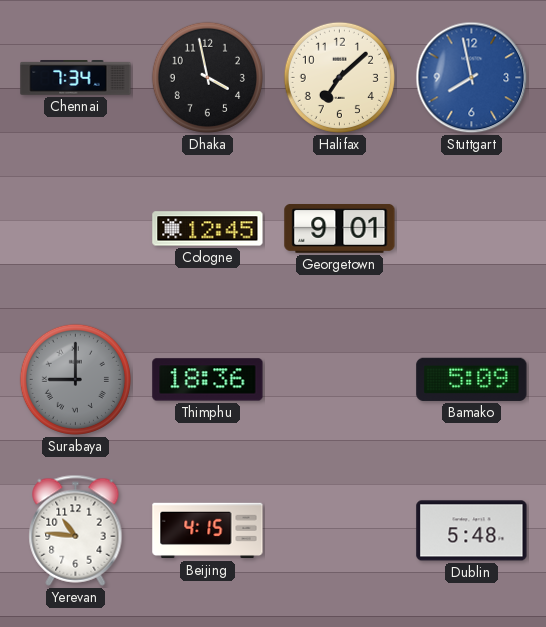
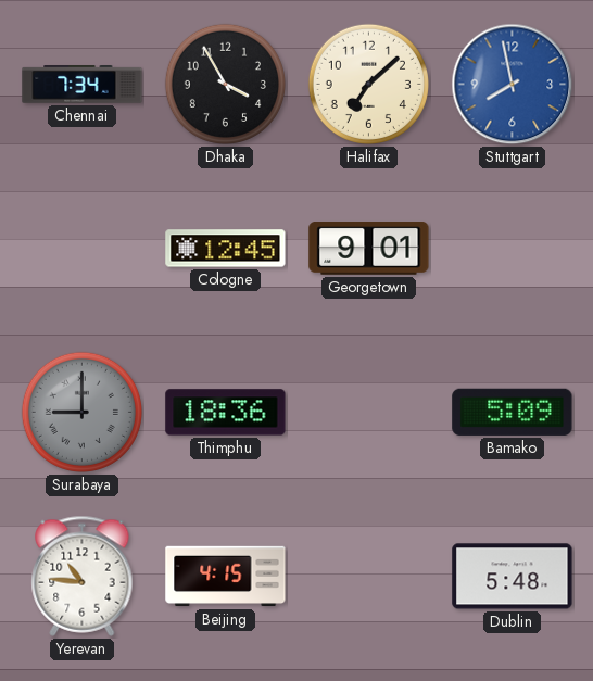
Dhaka: 3:58 -> 3:55 (225, 84)
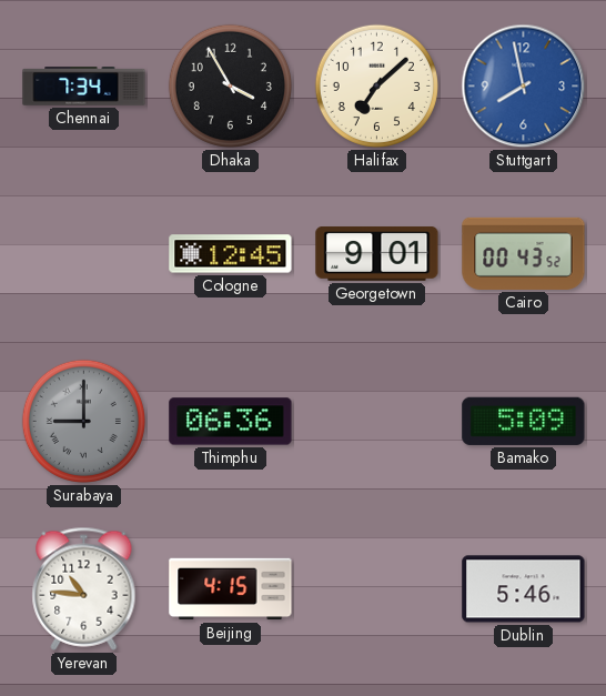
Cairo: none -> 00:43 (524, 253)
Thimphu: 18:36 -> 06:36 (231, 422)
Dublin: 5:48 -> 5:46 (524, 589)
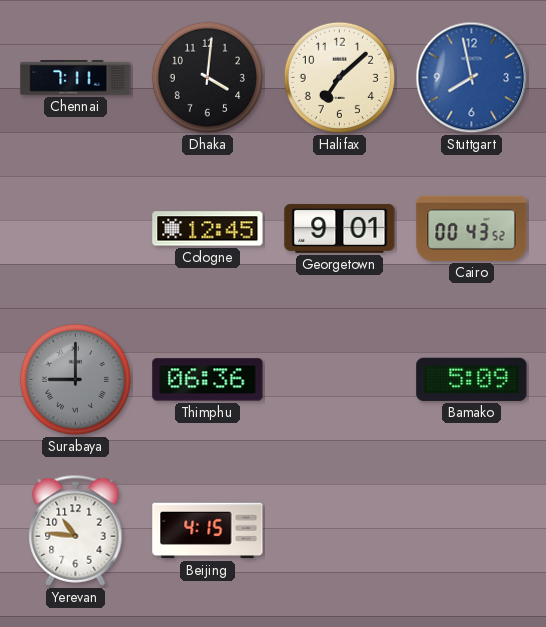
Chennai: 7:34 -> 7:11 (76, 78)
Dhaka: 3:55 -> 4:01 (207, 77)
Dublin: 5:46 -> none (524, 589)
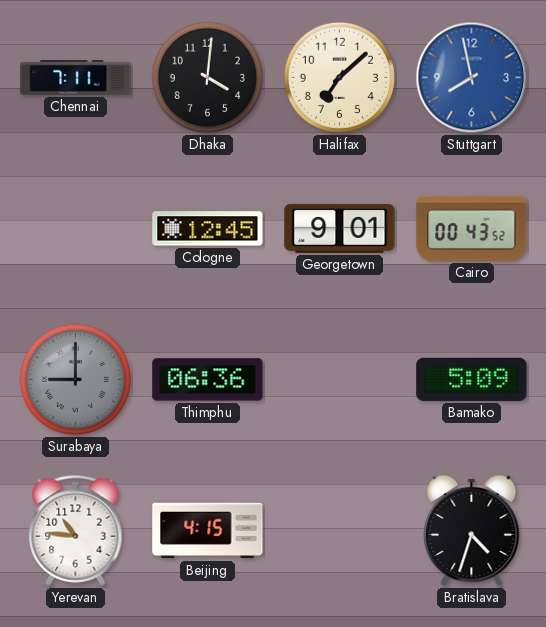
Bratislava: none -> 4:33 (472, 531)
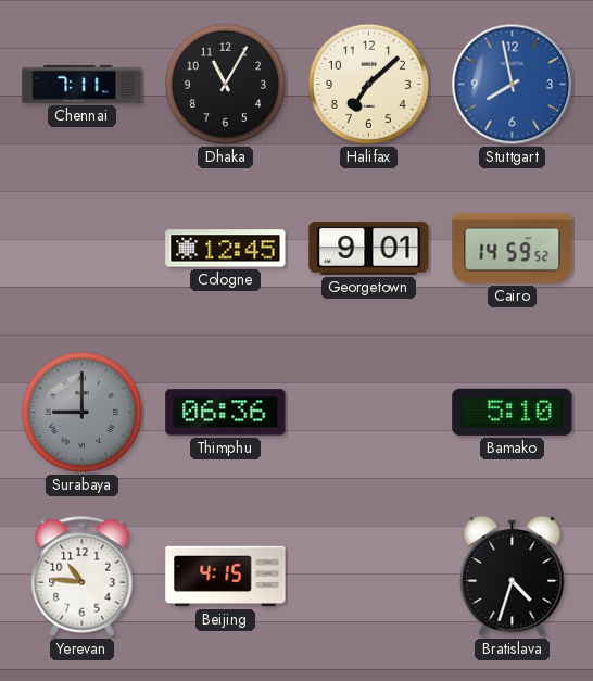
Dhaka: 4:01 -> 11:05 (225, 84)
Cairo: 00:43 -> 14:59 (513, 248)
Bamako: 5:09 -> 5:10 (513, 412)
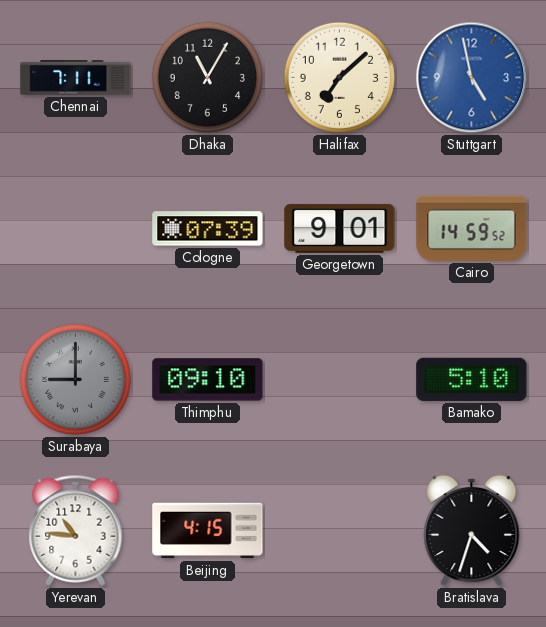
Stuttgart: 7:58 -> 4:58 (472, 78)
Cologne: 12:45 -> 07:39 (208, 229)
Thimphu: 06:36 -> 09:10 (208, 380)
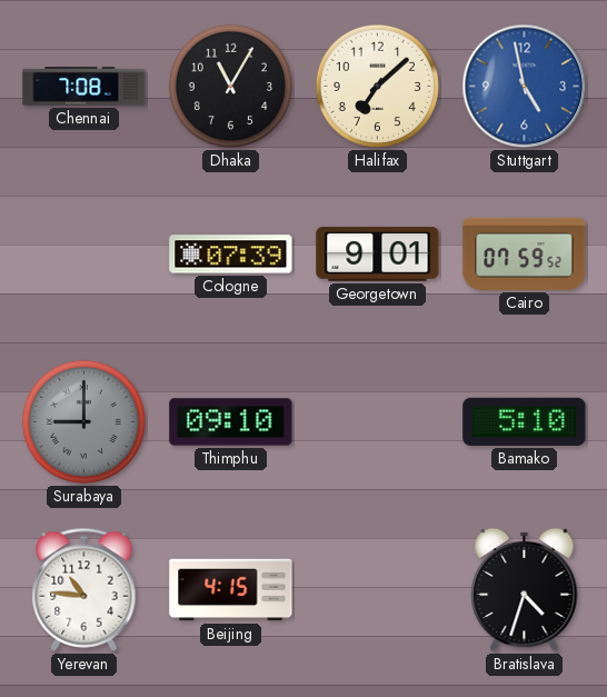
Chennai: 7:11 -> 7:08 (84, 87)
Cairo: 14:59 -> 07:59 (525, 253)
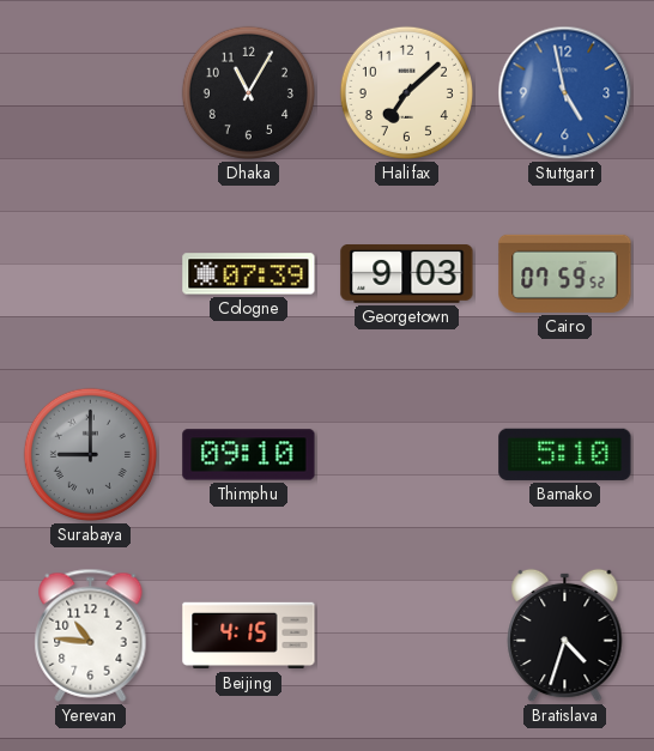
Chennai: 7:08 -> none (84, 87)
Georgetown: 9:01 -> 9:03 (407, 274)
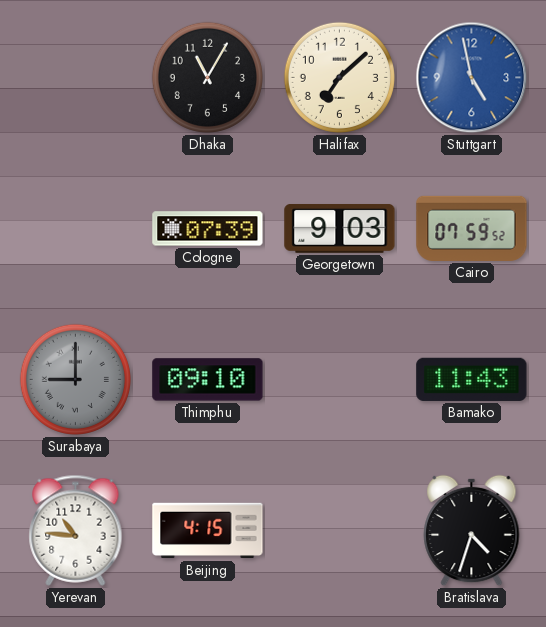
Bamako: 5:10 -> 11:43 (472, 379)
